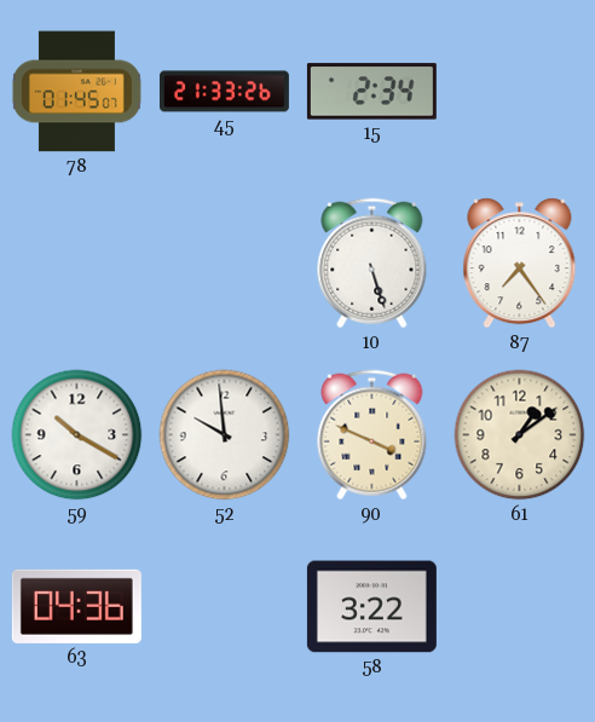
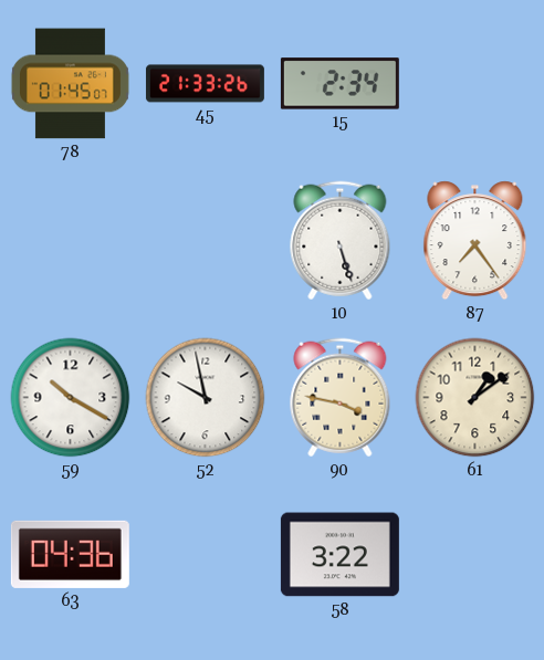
52: 9:59 -> 9:58 (206, 398)
90: 3:49 -> 3:47 (341, 398)
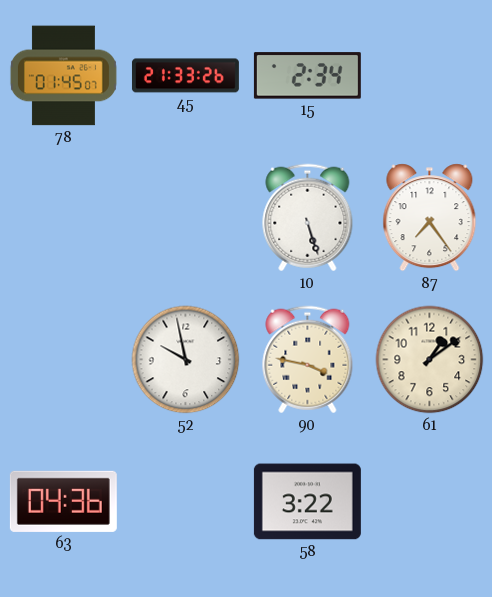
59: 10:20 -> none (71, 398)
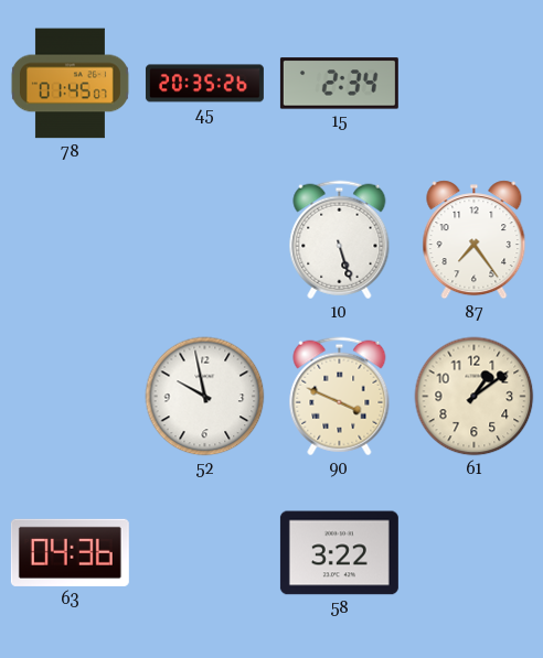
45: 21:33 -> 20:35 (204, 84)
90: 3:47 -> 3:49 (340, 397)
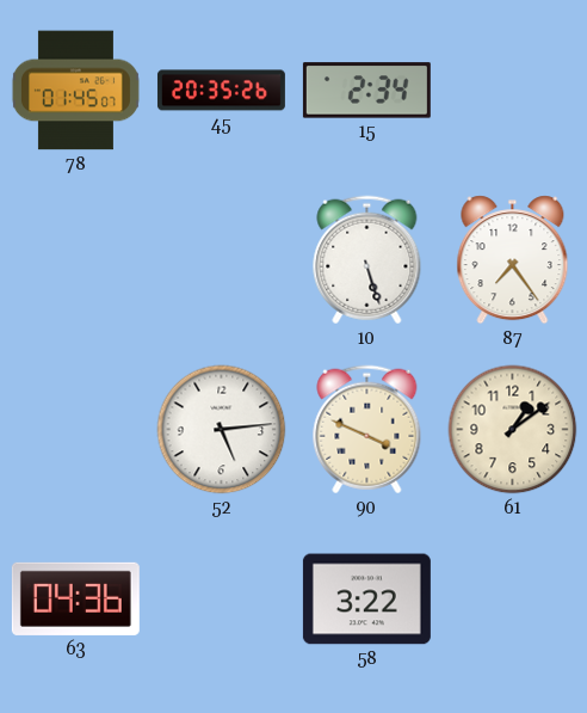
52: 9:58 -> 5:14 (222, 430)
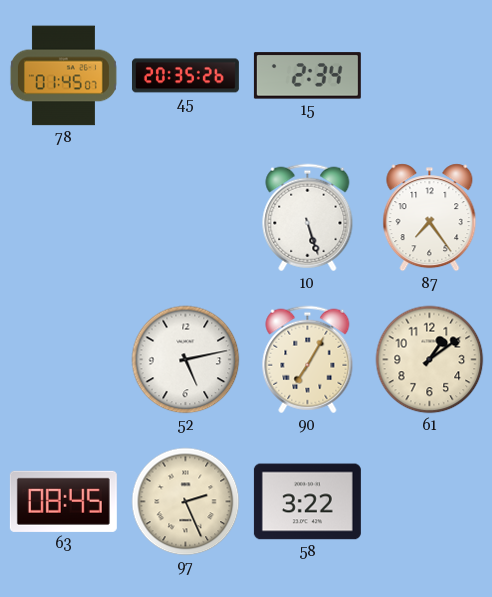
52: 5:14 -> 5:13 (186, 360)
90: 3:49 -> 7:05 (308, 360)
63: 04:36 -> 08:45 (63, 501)
97: none -> 2:26 (186, 502)
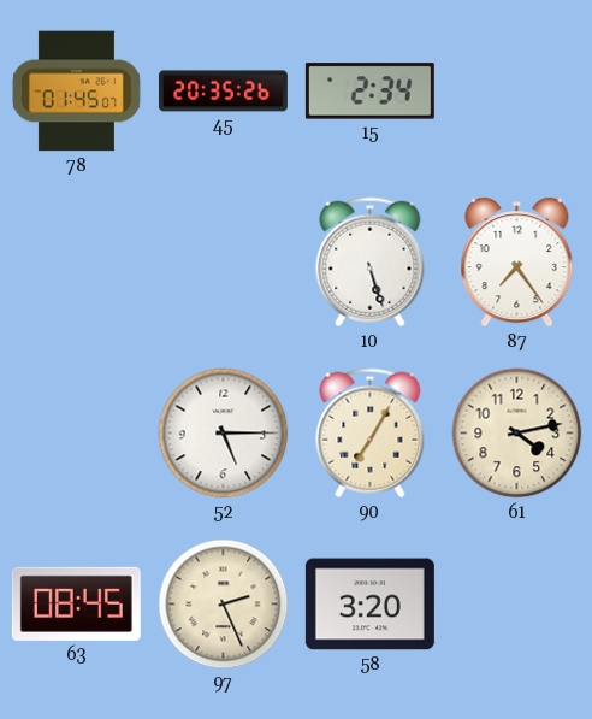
52: 5:13 -> 5:15 (224, 434)
61: 1:09 -> 4:13 (517, 434)
58: 3:22 -> 3:20 (369, 605)
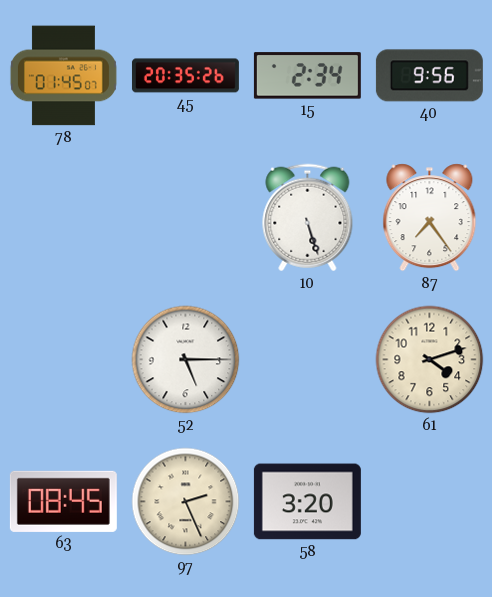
40: none -> 9:56 (429, 76)
90: 7:05 -> none (371, 434)
61: 4:13 -> 4:12 (430, 360)
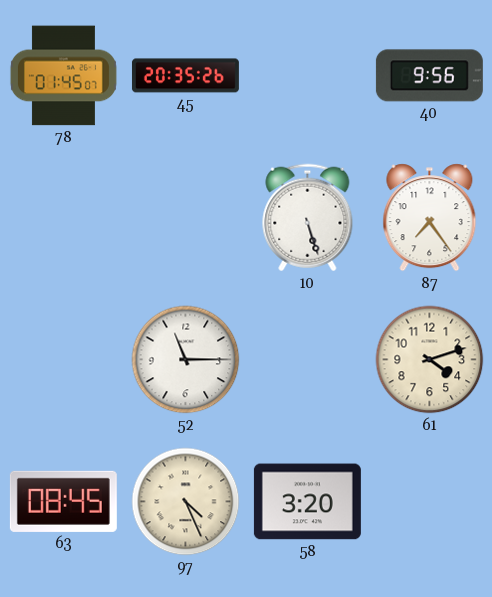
15: 2:34 -> none (307, 76)
52: 5:15 -> 11:15 (186, 360)
97: 2:26 -> 4:26 (186, 502)
